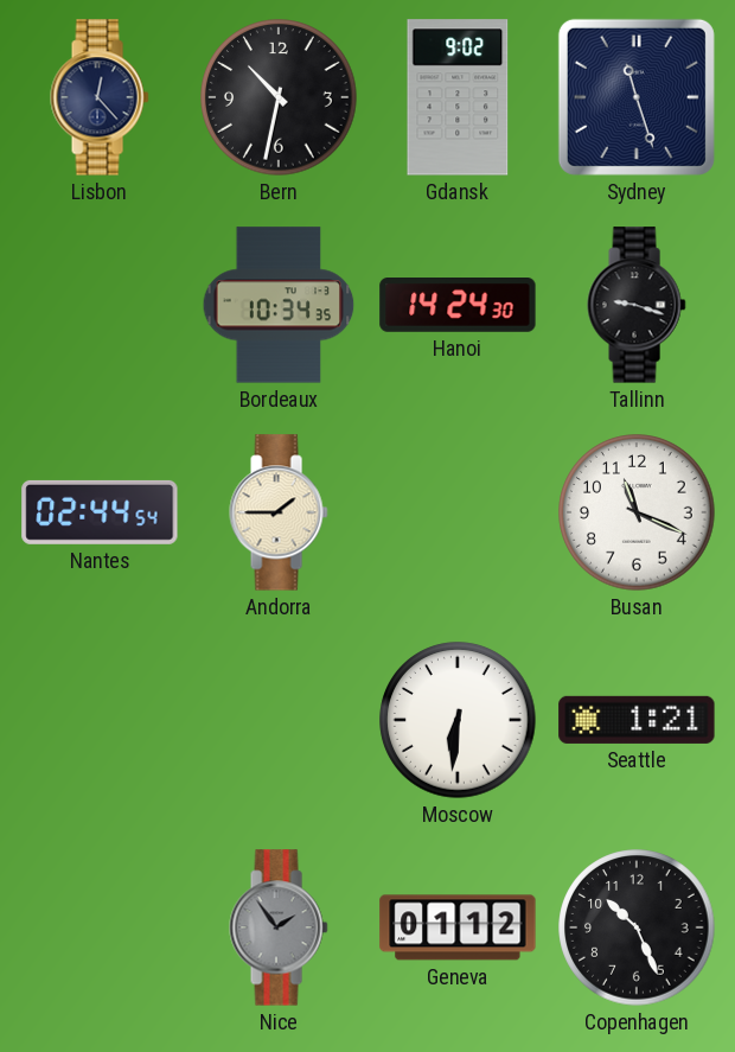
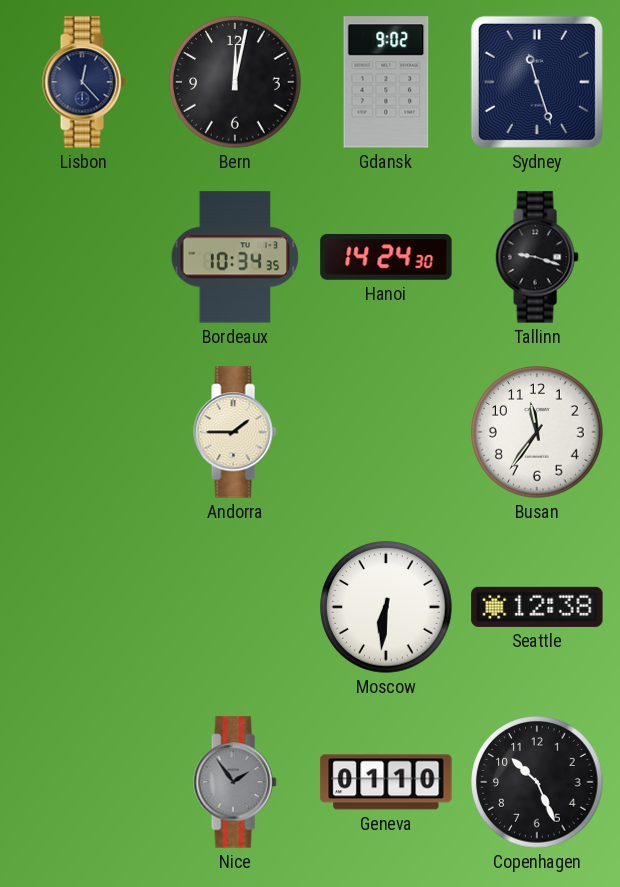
Bern: 10:32 -> 12:02 (235, 82)
Nantes: 02:44 -> none (100, 512)
Busan: 11:19 -> 11:36 (537, 432)
Seattle: 1:21 -> 12:38 (537, 607)
Geneva: 01:12 -> 01:10 (386, 782)
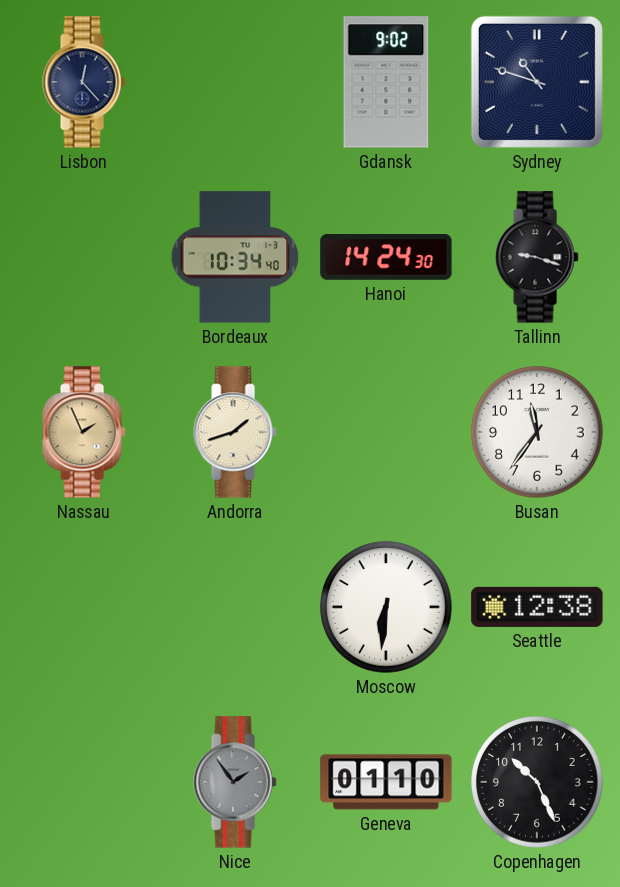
Bern: 12:02 -> none (235, 82)
Sydney: 11:27 -> 10:48 (537, 82)
Bordeaux: 10:34:35 -> 10:34:40 (235, 257)
Nassau: none -> 1:56 (84, 432)
Andorra: 1:45 -> 1:42 (235, 432)
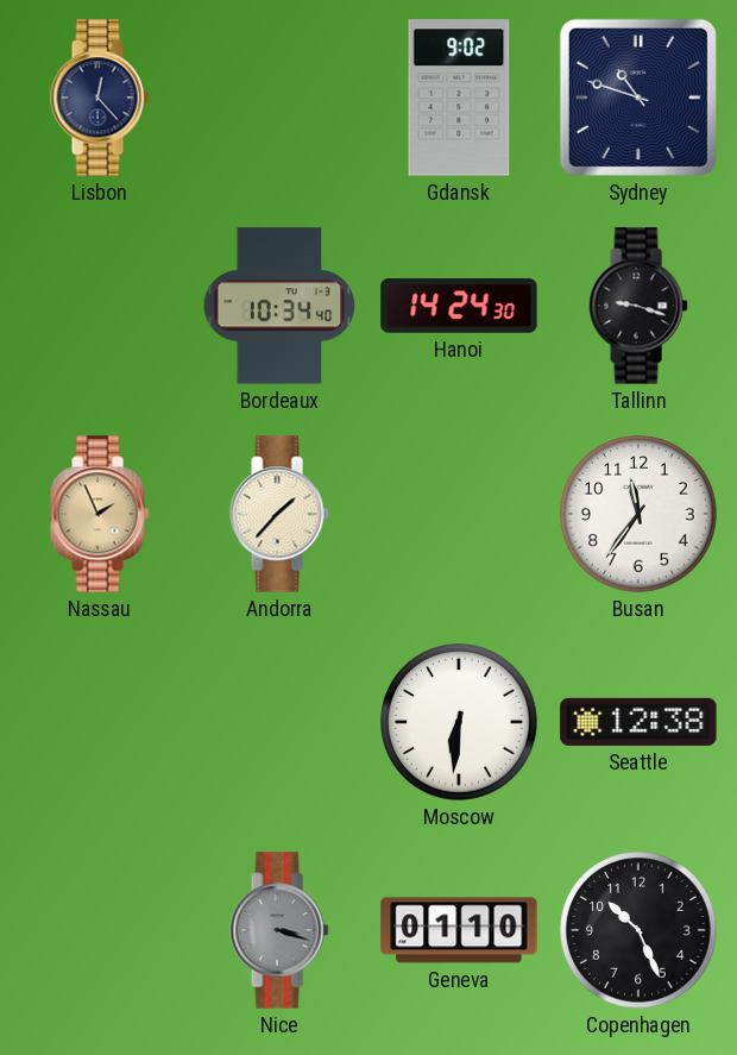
Andorra: 1:42 -> 1:37 (279, 514)
Nice: 1:54 -> 3:18 (279, 930)
